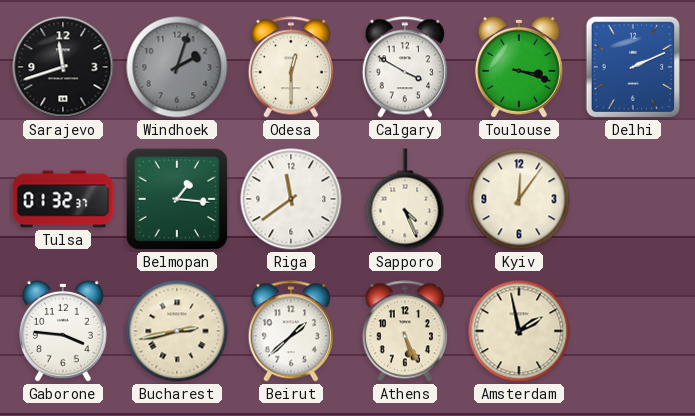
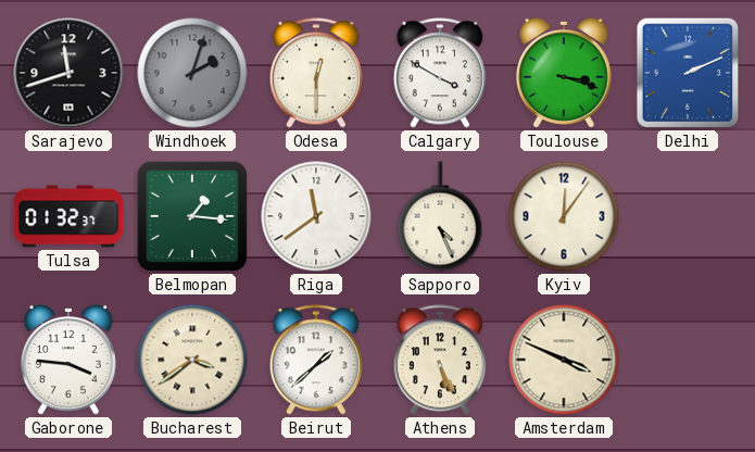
Bucharest: 2:43 -> 3:39 (192, 360)
Amsterdam: 1:58 -> 3:49 (564, 360)
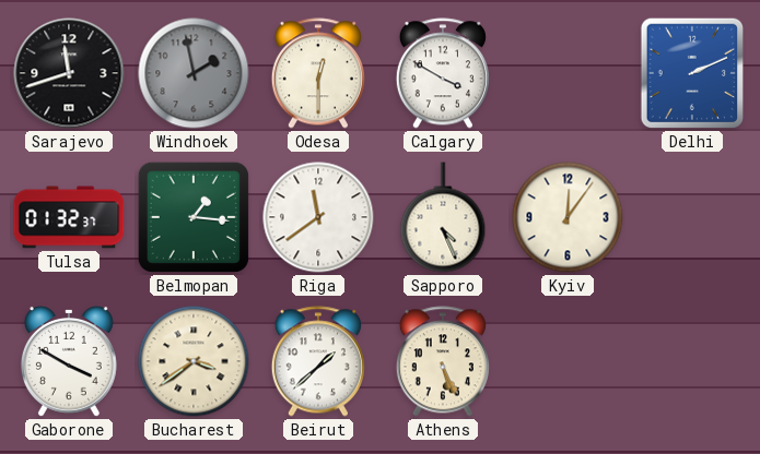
Windhoek: 2:03 -> 1:58 (194, 73)
Toulouse: 3:18 -> none (564, 73)
Gaborone: 3:46 -> 3:50 (69, 361)
Amsterdam: 3:49 -> none (564, 360)
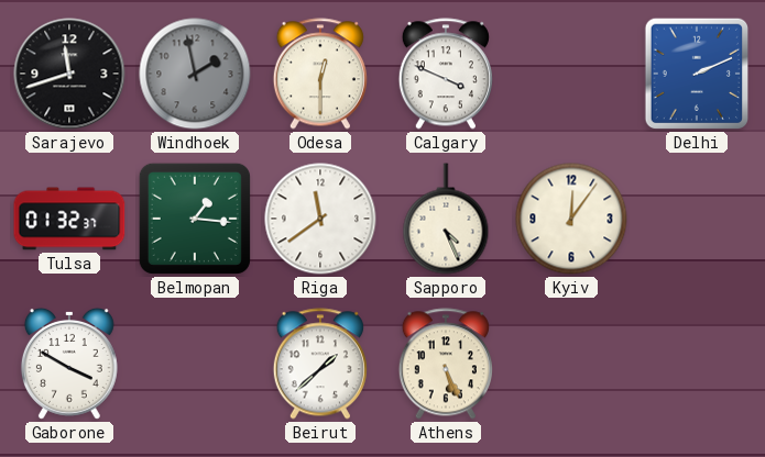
Calgary: 3:50 -> 3:49 (446, 74)
Bucharest: 3:39 -> none (194, 361)
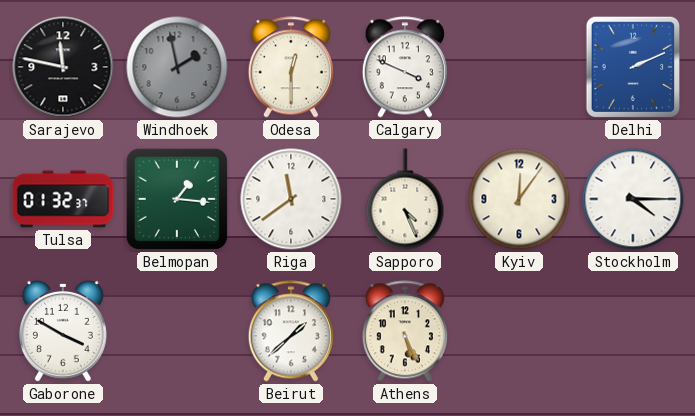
Sarajevo: 11:42 -> 11:47 (63, 67)
Stockholm: none -> 4:15 (633, 199)
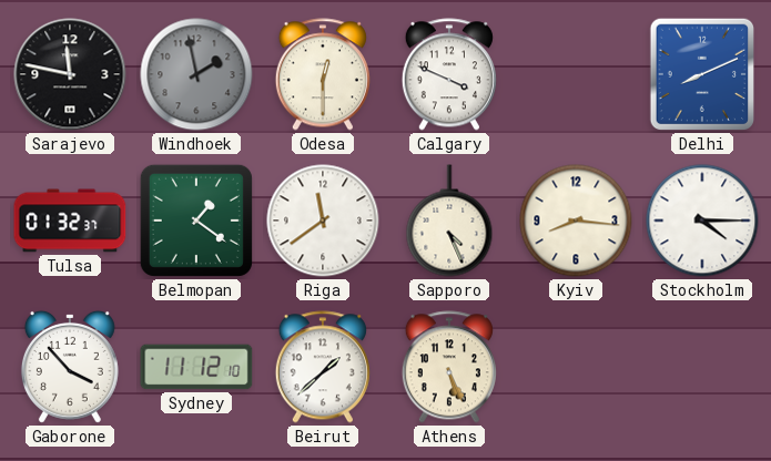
Delhi: 2:11 -> 8:11 (701, 74)
Belmopan: 1:16 -> 1:21 (196, 221)
Kyiv: 12:06 -> 8:16 (576, 221)
Gaborone: 3:50 -> 3:53 (70, 367)
Sydney: none -> 11:12 (196, 367)
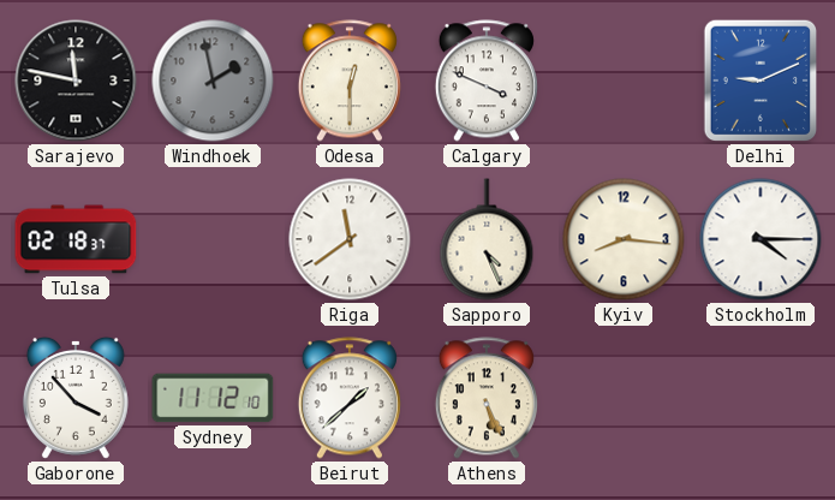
Delhi: 8:11 -> 9:11 (759, 81)
Tulsa: 01:32 -> 02:18 (76, 239)
Belmopan: 1:21 -> none (196, 221)
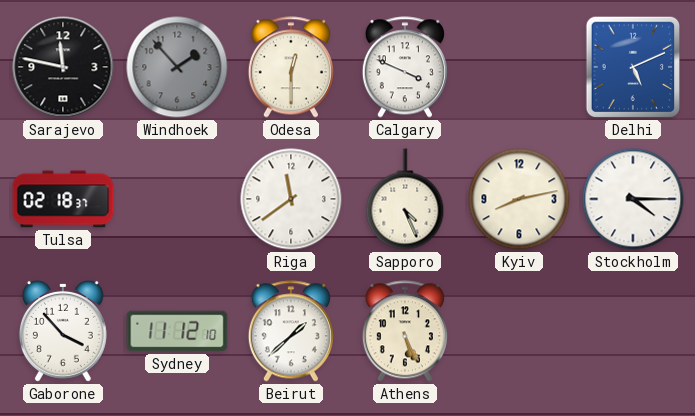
Windhoek: 1:58 -> 1:53 (177, 67)
Delhi: 9:11 -> 5:11 (632, 67)
Kyiv: 8:16 -> 8:13 (519, 199)
